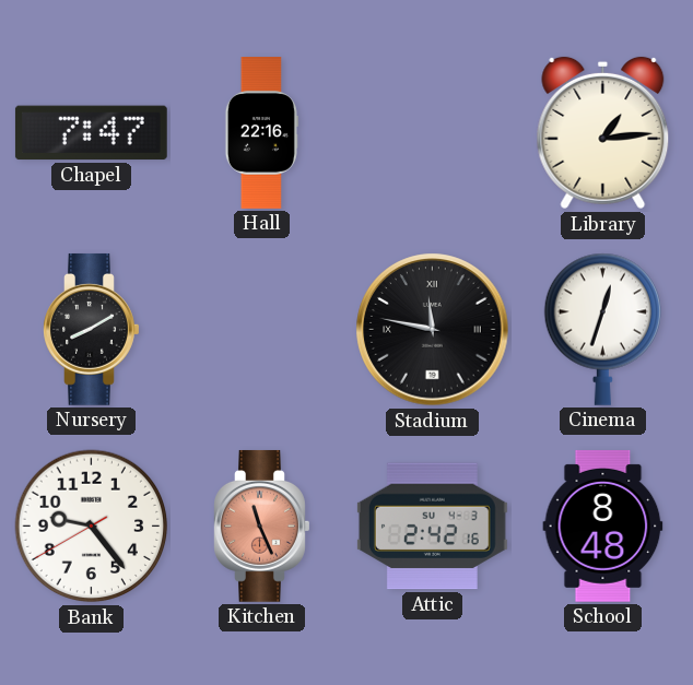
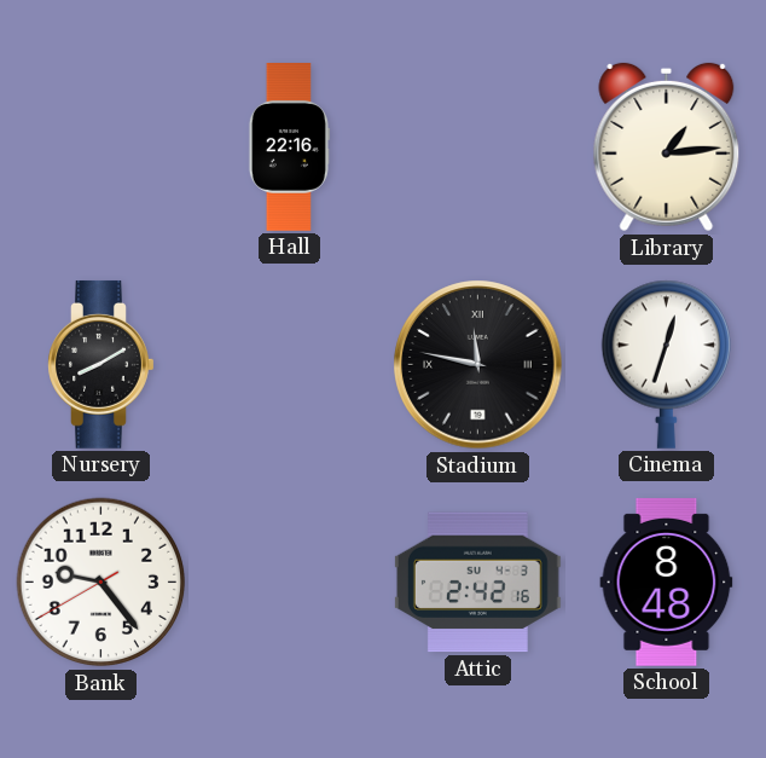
Chapel: 7:47 -> none (91, 133)
Kitchen: 11:26 -> none (262, 525)
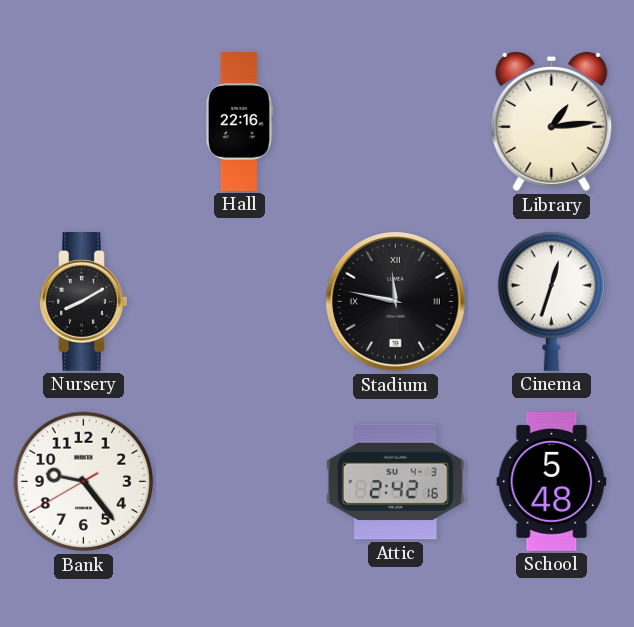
School: 8:48 -> 5:48 (552, 481)
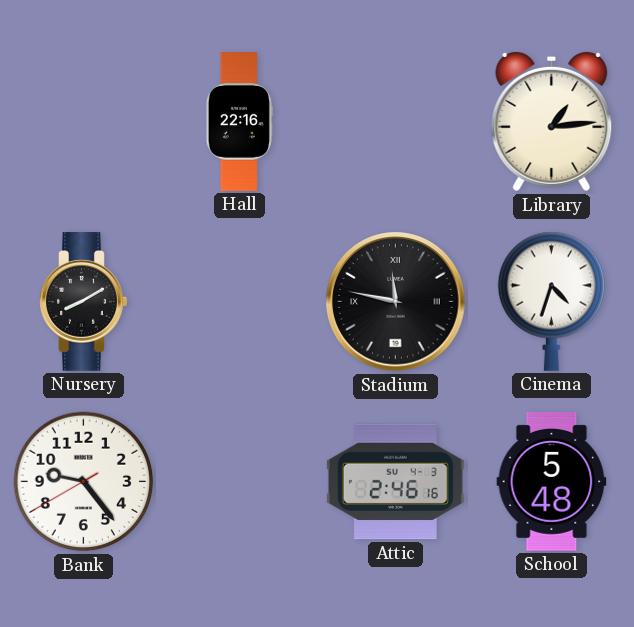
Cinema: 12:33 -> 4:33 (551, 301)
Attic: 2:42 -> 2:46 (395, 482)
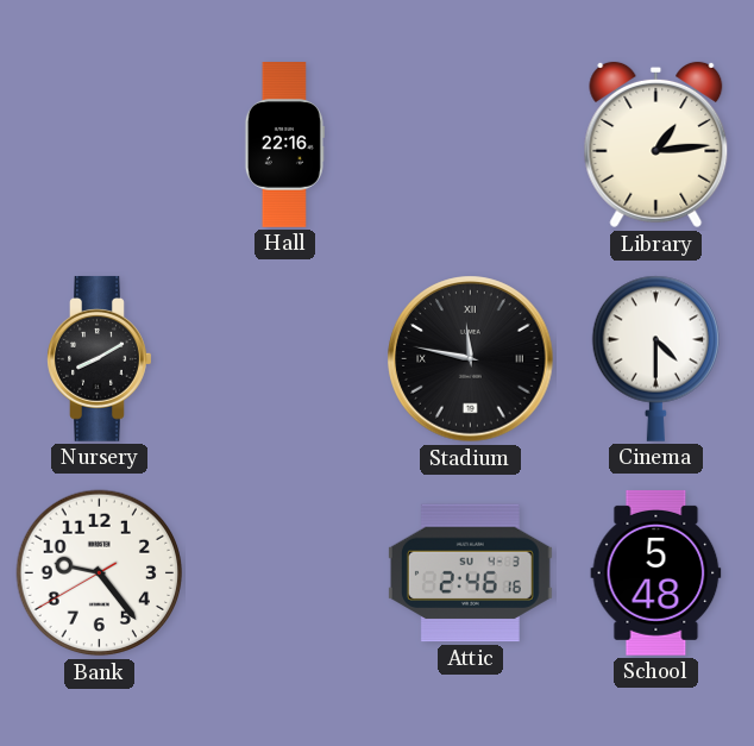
Cinema: 4:33 -> 4:30 (655, 358)
